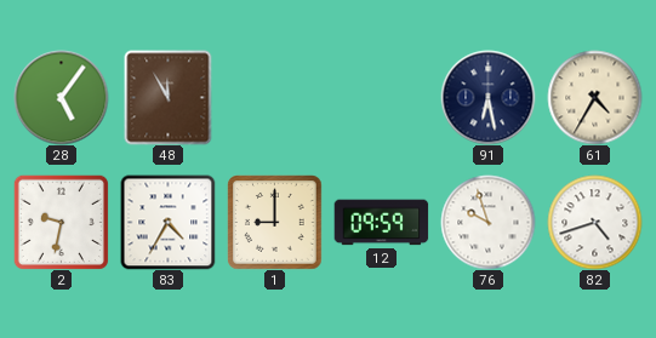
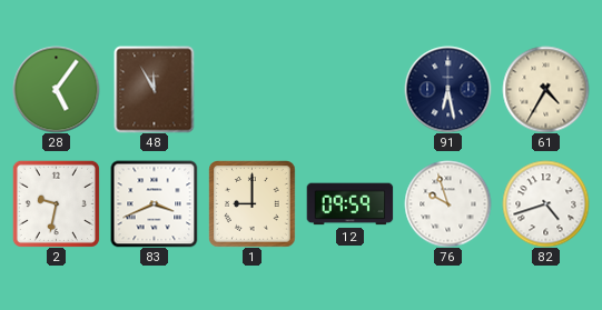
83: 4:35 -> 3:41 (154, 203)
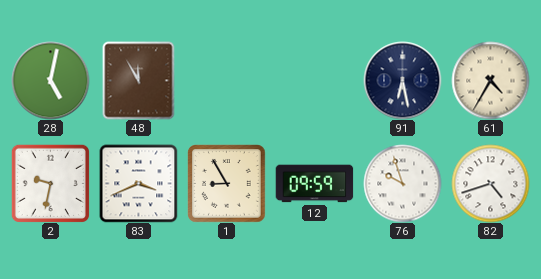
28: 5:06 -> 5:02 (50, 80)
1: 9:00 -> 8:55 (226, 183)
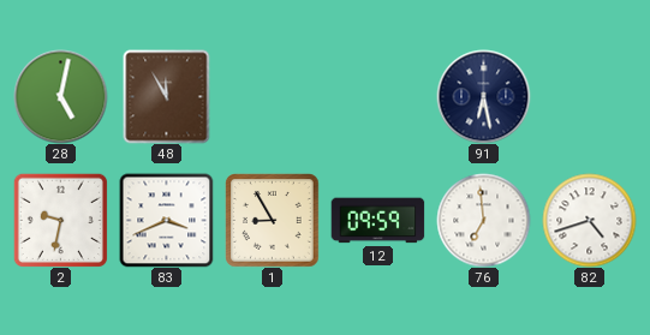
61: 4:35 -> none (490, 80)
76: 9:57 -> 6:59 (483, 220)
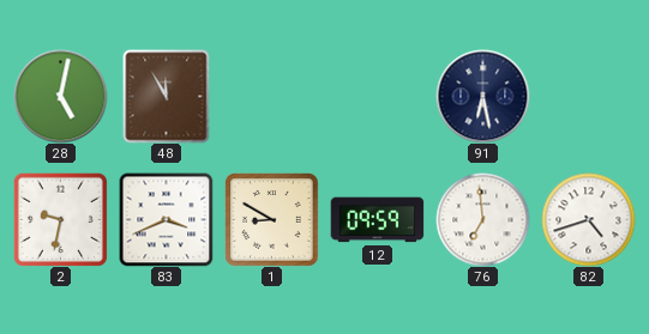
1: 8:55 -> 8:50 (271, 219)
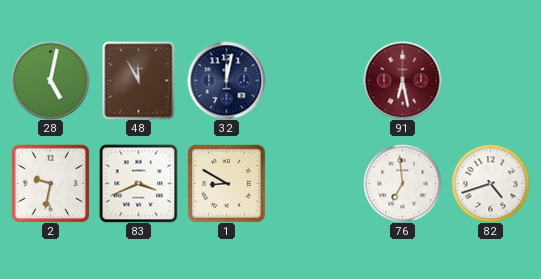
32: none -> 12:02 (226, 80)
91 dial: navy -> burgundy (402, 80)
12: 09:59 -> none (377, 220)
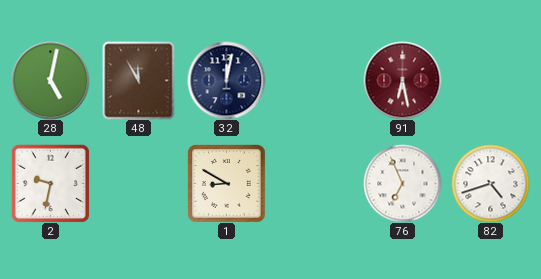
83: 3:41 -> none (138, 183)
76: 6:59 -> 6:56 (402, 183)
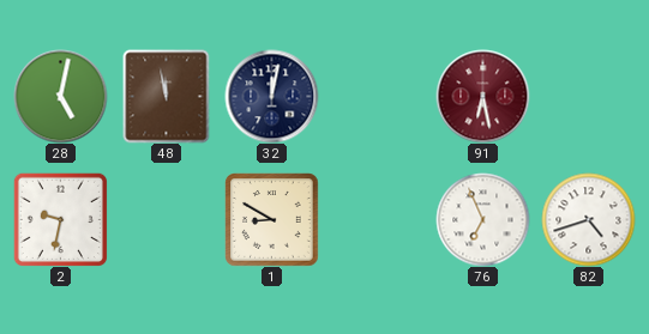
48: 11:55 -> 11:58 (167, 96)
